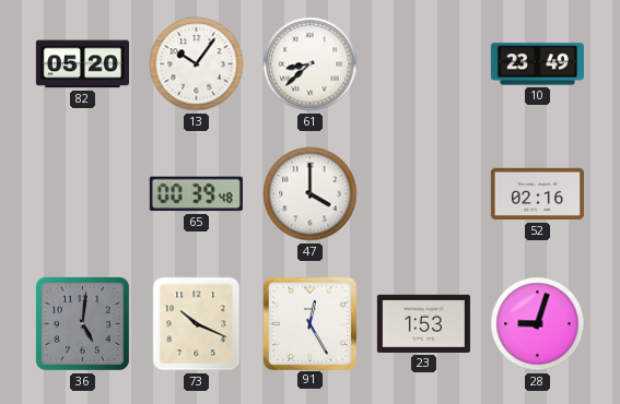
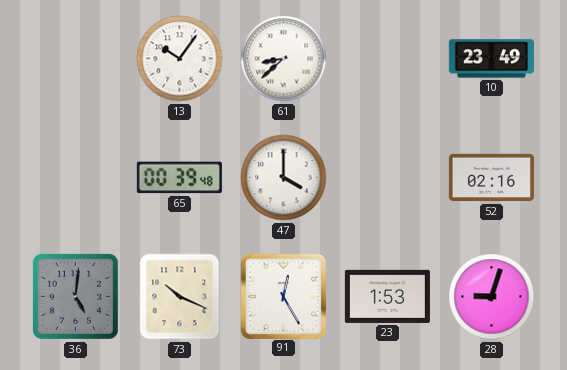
82: 05:20 -> none (82, 64)
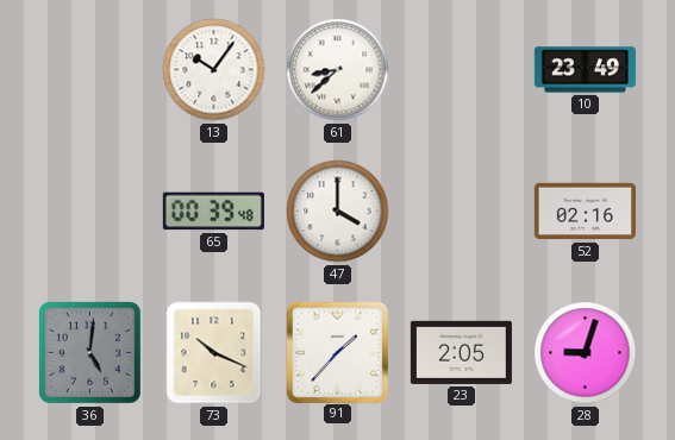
91: 12:25 -> 1:37 (337, 352)
23: 1:53 -> 2:05 (461, 352)
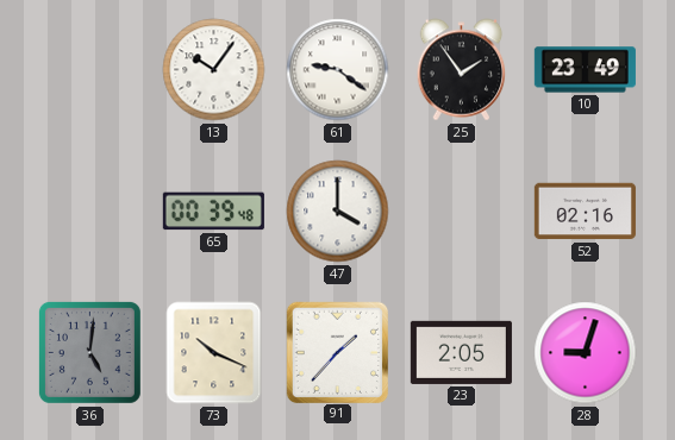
61: 8:38 -> 9:21 (338, 70)
25: none -> 1:54 (462, 70)
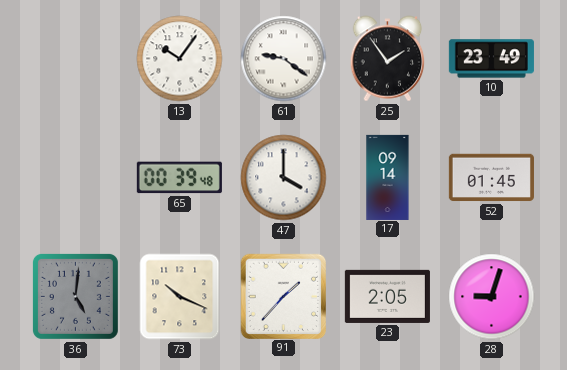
17: none -> 09:14 (388, 177)
52: 02:16 -> 01:45 (491, 178)
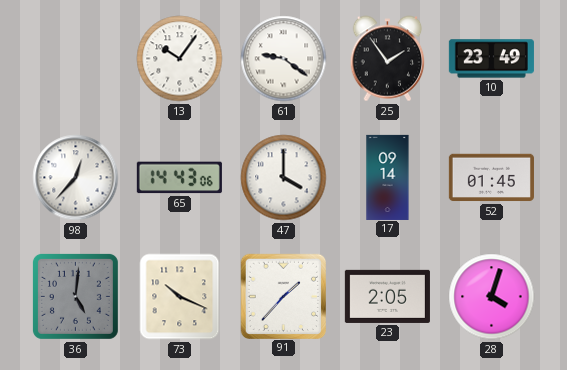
98: none -> 12:37 (76, 178)
65: 00:39 -> 14:43 (179, 178)
28: 9:03 -> 4:03 (492, 297)
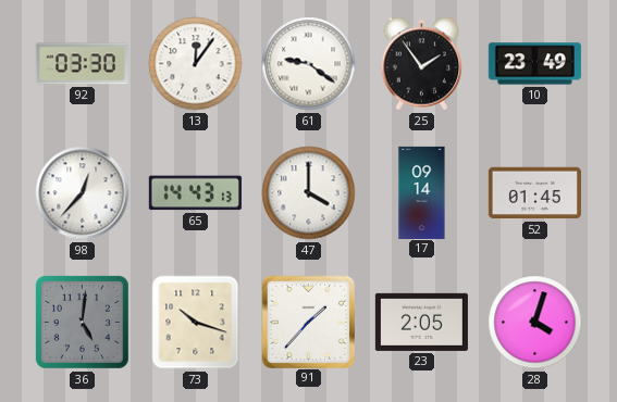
92: none -> 03:30 (82, 64)
13: 10:06 -> 12:06 (196, 64)
65: 14:43:06 -> 14:43:13 (195, 193)
73: 10:19 -> 10:18 (196, 323)
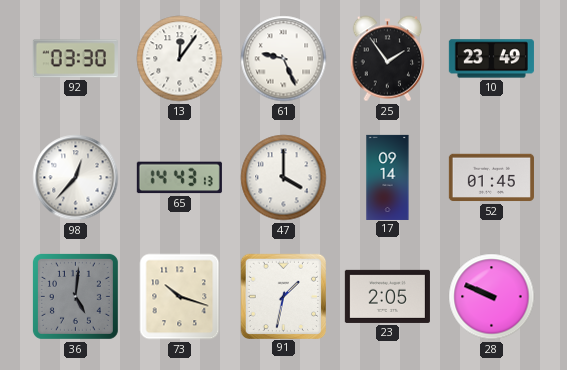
61: 9:21 -> 9:26 (284, 59)
91: 1:37 -> 1:32 (283, 296)
28: 4:03 -> 9:49 (492, 297)
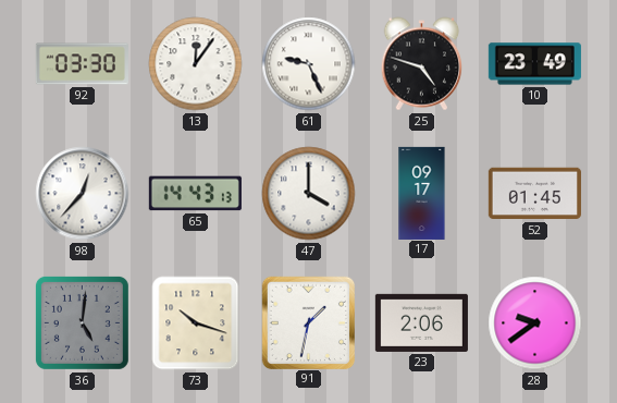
25: 1:54 -> 4:48 (422, 64)
17: 09:14 -> 09:17 (422, 193)
23: 2:05 -> 2:06 (421, 322)
28: 9:49 -> 9:39 (535, 323)
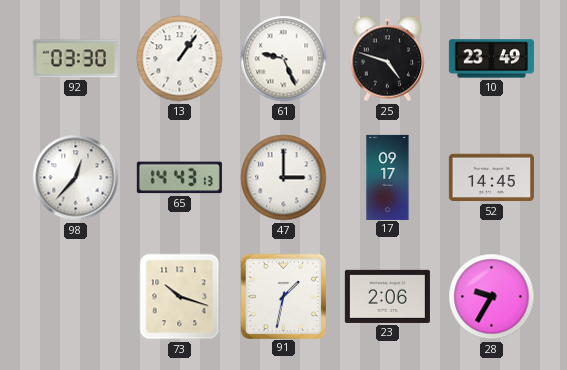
13: 12:06 -> 1:06 (180, 59)
47: 4:00 -> 3:00 (284, 178)
52: 01:45 -> 14:45 (491, 178)
36: 5:01 -> none (82, 322)
28: 9:39 -> 9:35 (492, 297)
